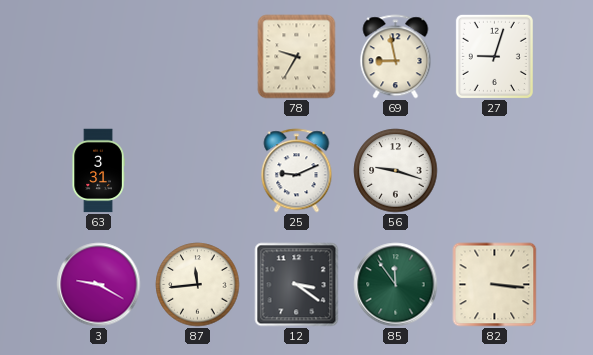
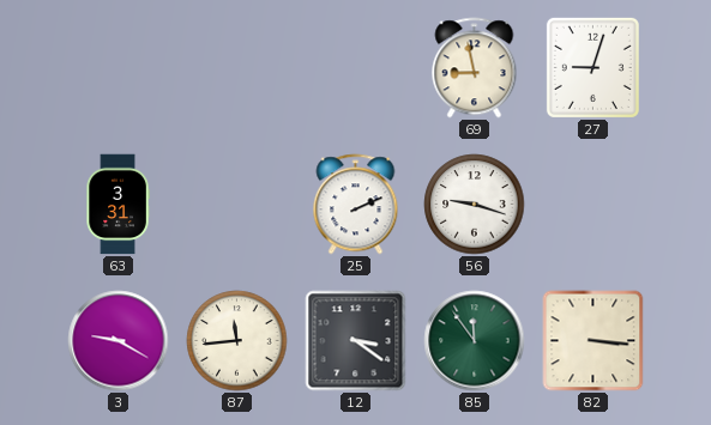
78: 9:35 -> none (297, 57)
25: 9:11 -> 2:11 (356, 205)
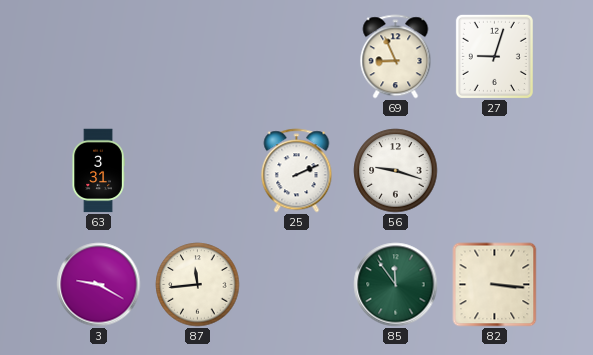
69: 8:58 -> 8:56 (396, 57)
12: 3:21 -> none (356, 341)
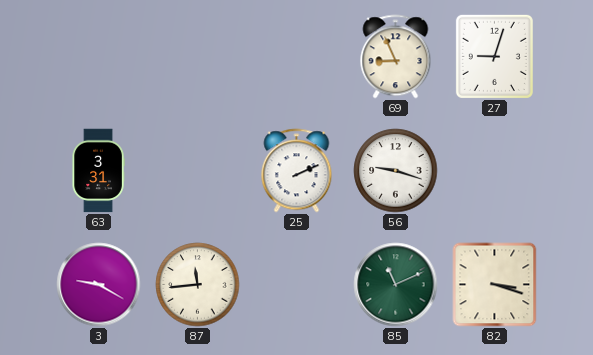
85: 11:54 -> 11:11 (396, 285)
82: 3:16 -> 3:18 (495, 285)
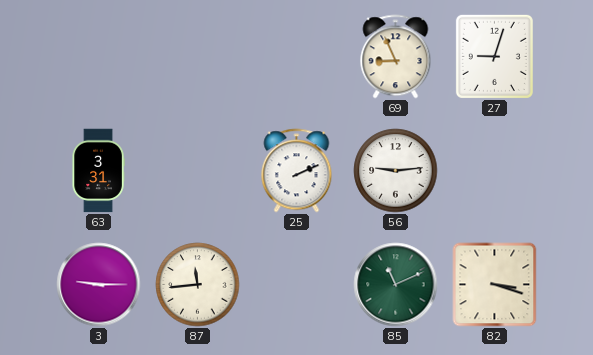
56: 9:18 -> 9:14 (396, 171)
3: 9:20 -> 9:15 (99, 285)
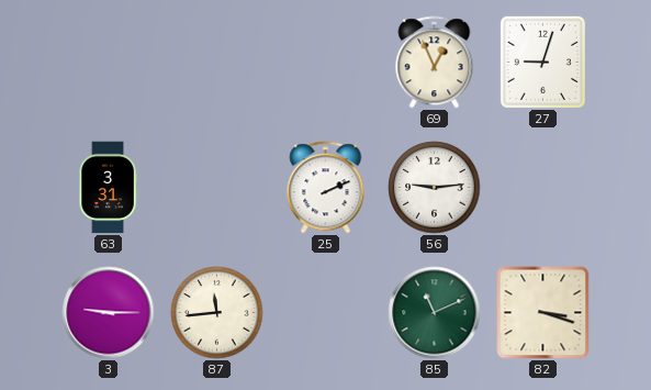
69: 8:56 -> 12:56 (435, 63)
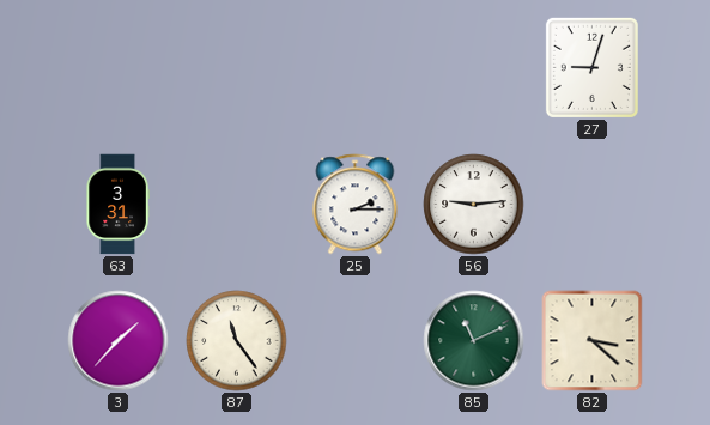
69: 12:56 -> none (435, 63)
25: 2:11 -> 2:15 (356, 205)
3: 9:15 -> 1:37 (119, 341)
87: 11:44 -> 11:24 (237, 341)
82: 3:18 -> 3:22 (593, 341)
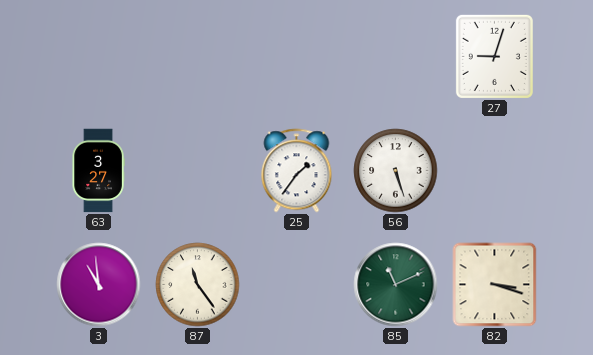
63: 3:31 -> 3:27 (98, 171)
25: 2:15 -> 1:36 (297, 171)
56: 9:14 -> 5:27 (396, 171)
3: 1:37 -> 10:59 (99, 285)
82: 3:22 -> 3:18 (495, 285)
